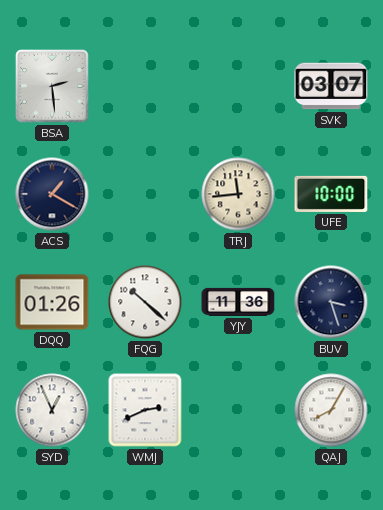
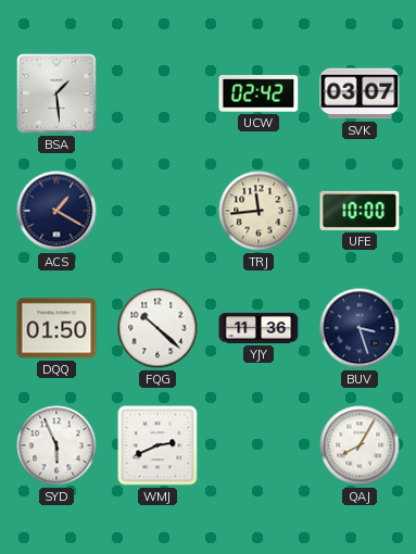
BSA: 2:29 -> 1:29 (56, 93)
UCW: none -> 02:42 (259, 93)
DQQ: 01:26 -> 01:50 (56, 328)
SYD: 12:56 -> 5:56 (56, 445)
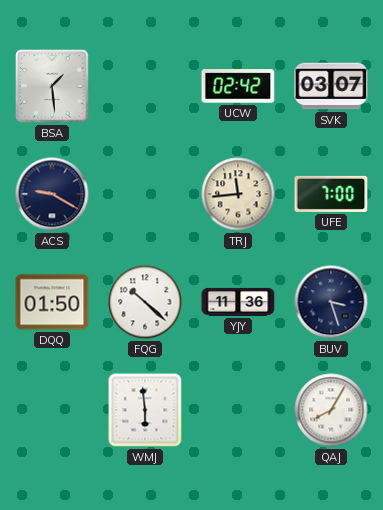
ACS: 1:20 -> 9:20 (52, 194)
UFE: 10:00 -> 7:00 (331, 194)
SYD: 5:56 -> none (56, 445)
WMJ: 2:41 -> 5:59 (145, 410)
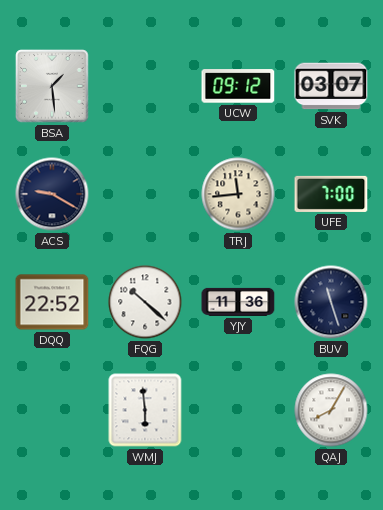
UCW: 02:42 -> 09:12 (238, 86)
DQQ: 01:50 -> 22:52 (52, 302)
BUV: 3:27 -> 11:27 (331, 302)
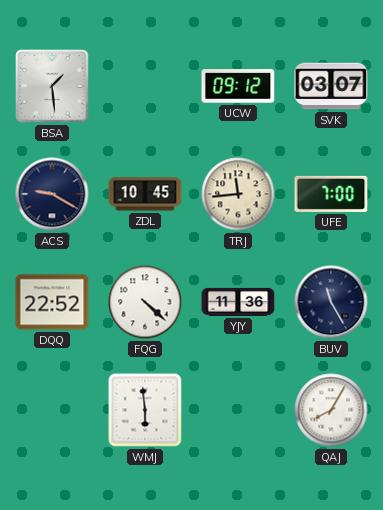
ZDL: none -> 10:45 (145, 194)
FQG: 10:22 -> 4:22 (145, 302)
BUV: 11:27 -> 11:25 (331, 302)
